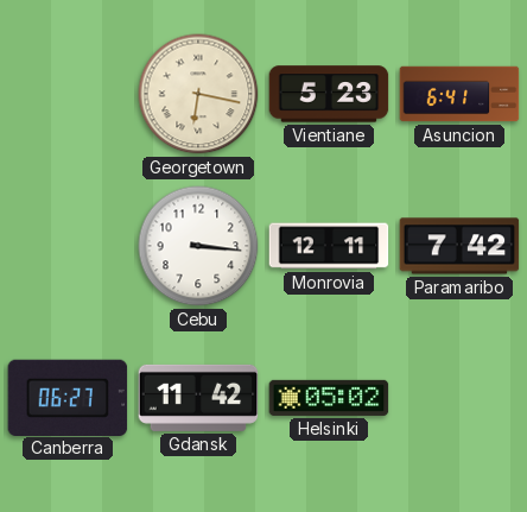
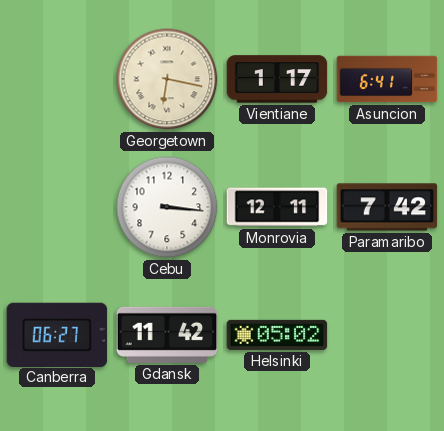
Vientiane: 5:23 -> 1:17 (277, 79)
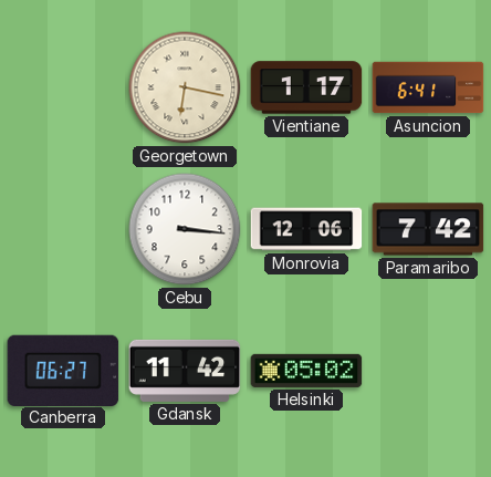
Monrovia: 12:11 -> 12:06 (306, 229)
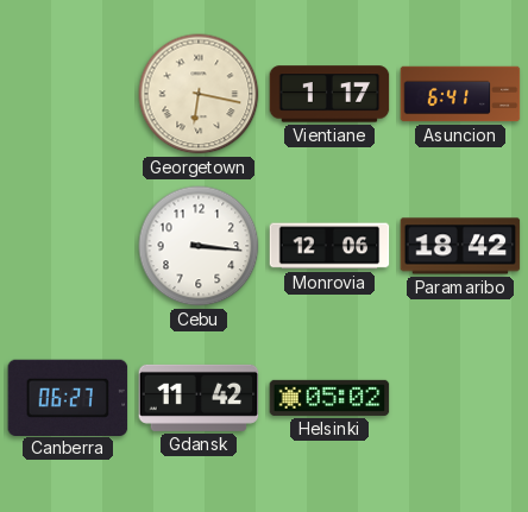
Paramaribo: 7:42 -> 18:42 (460, 246)
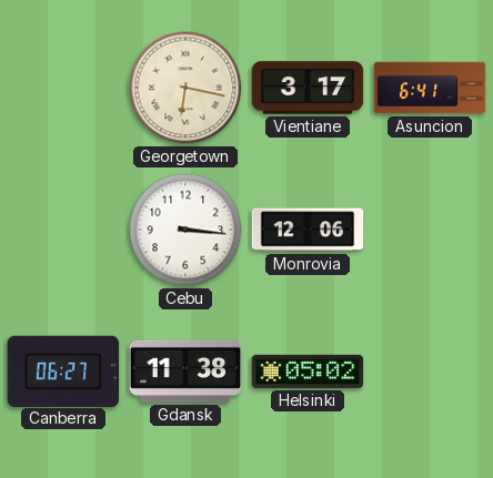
Vientiane: 1:17 -> 3:17 (308, 88)
Paramaribo: 18:42 -> none (460, 246)
Gdansk: 11:42 -> 11:38 (185, 372)
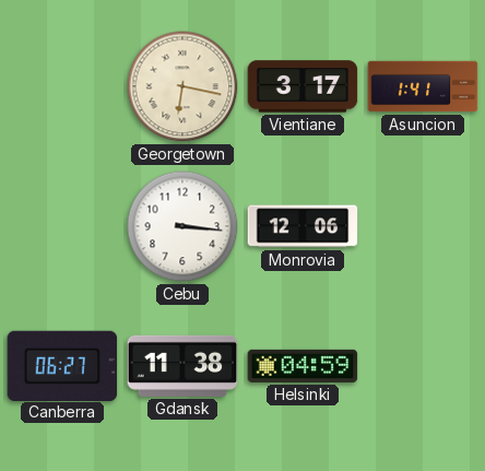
Asuncion: 6:41 -> 1:41 (423, 86)
Helsinki: 05:02 -> 04:59 (303, 366)
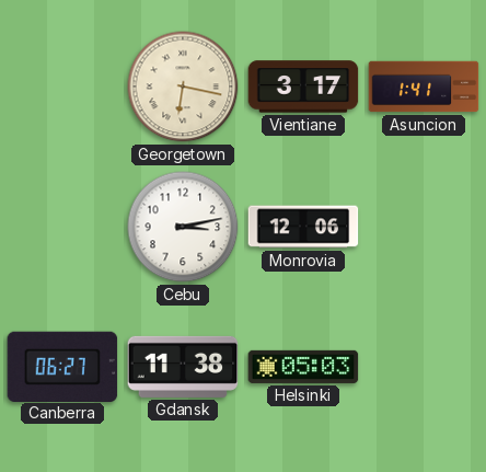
Cebu: 3:16 -> 3:13 (183, 227)
Helsinki: 04:59 -> 05:03 (303, 367)
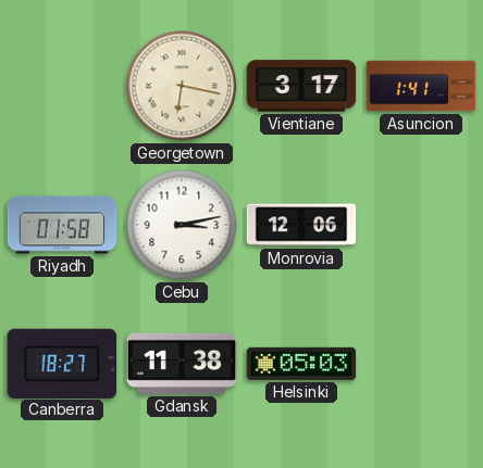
Riyadh: none -> 01:58 (62, 225)
Canberra: 06:27 -> 18:27 (62, 363)
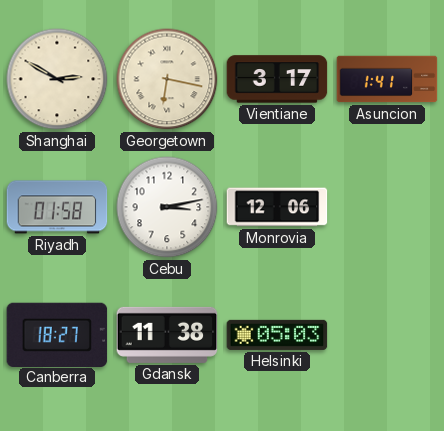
Shanghai: none -> 2:50 (57, 79)
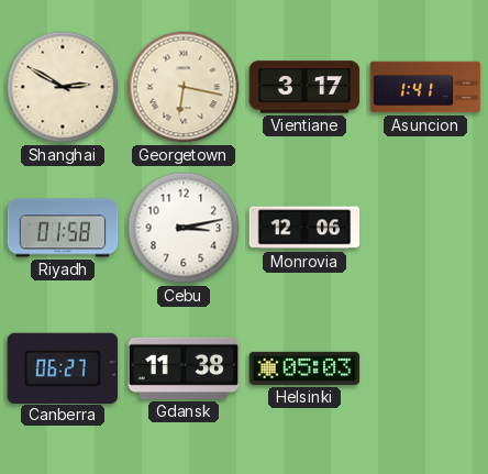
Canberra: 18:27 -> 06:27 (63, 367)
